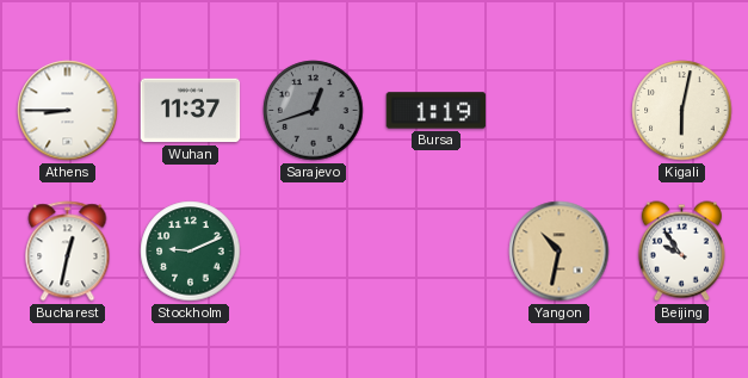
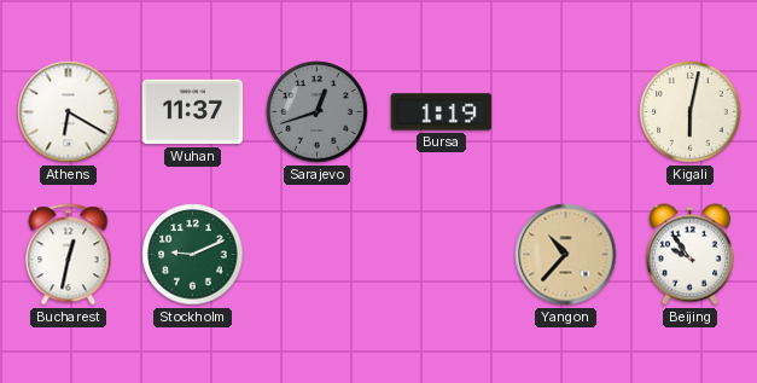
Athens: 8:45 -> 6:20 (69, 112)
Yangon: 10:32 -> 10:37 (566, 255)
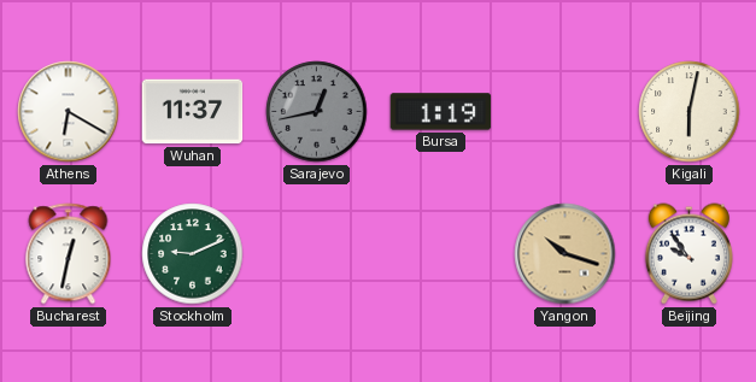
Sarajevo: 12:42 -> 12:43 (317, 112)
Yangon: 10:37 -> 10:18 (565, 254)
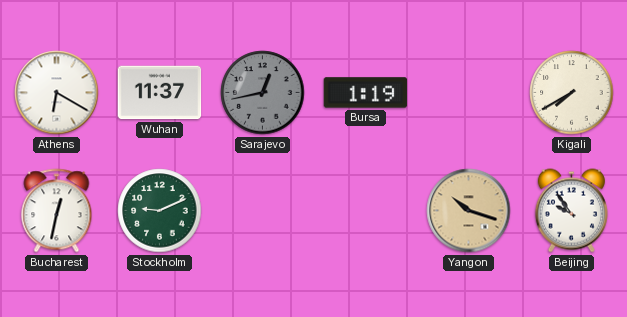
Kigali: 6:02 -> 7:40 (572, 93)
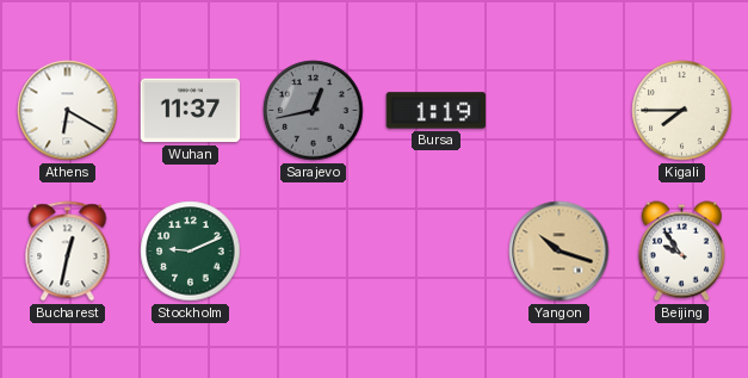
Kigali: 7:40 -> 7:45 (682, 111)
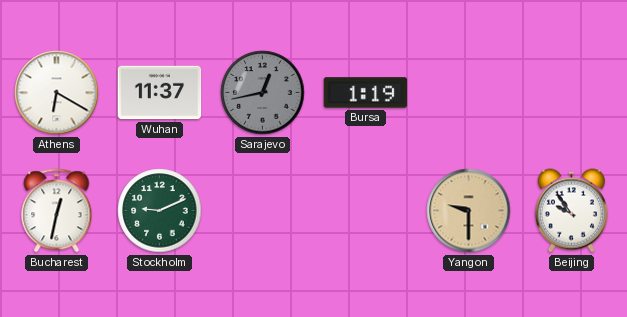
Kigali: 7:45 -> none (682, 111)
Yangon: 10:18 -> 9:30 (469, 211)
